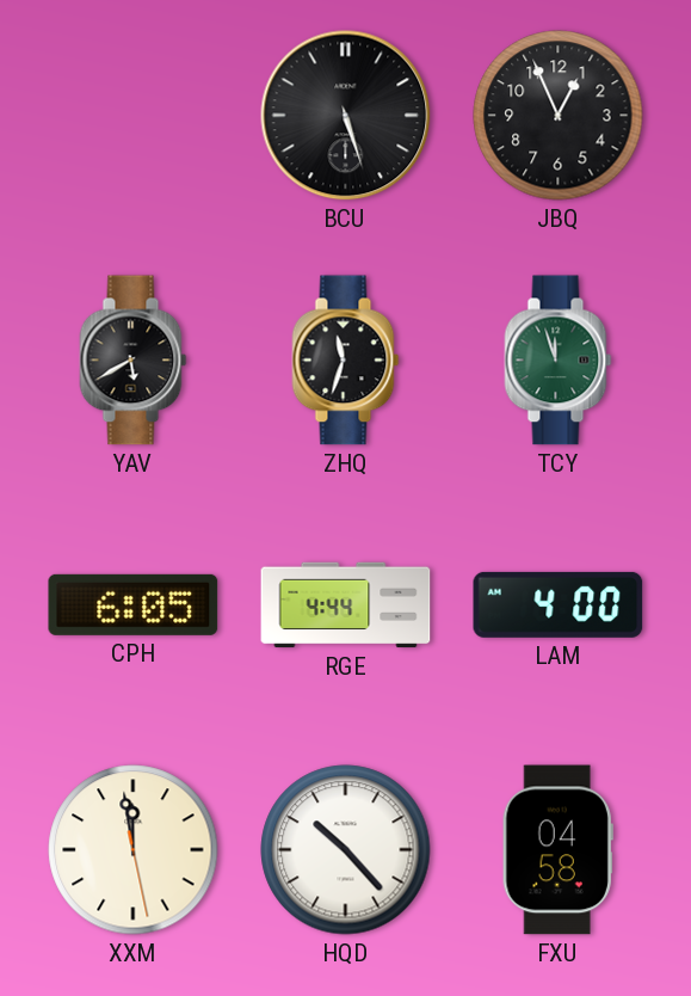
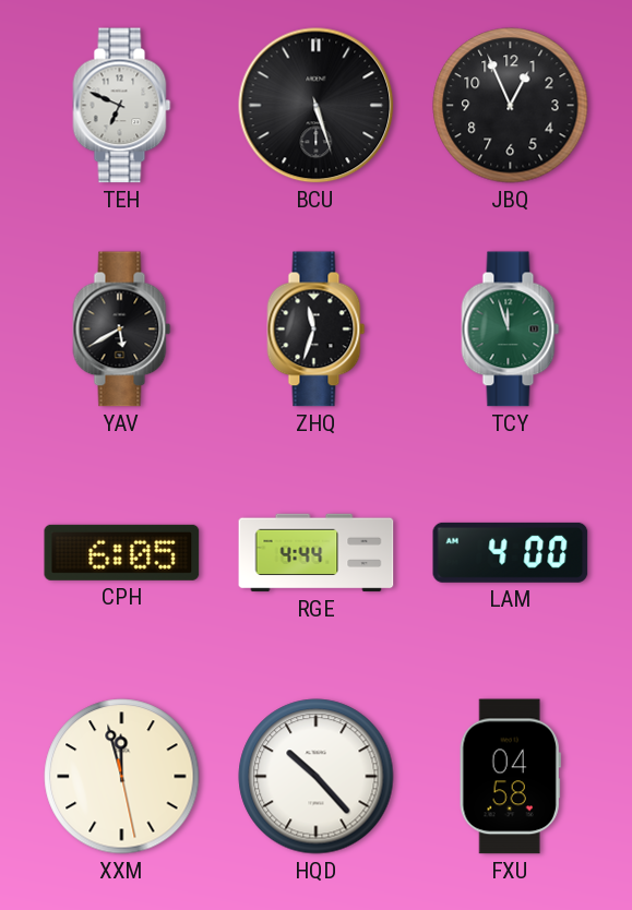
TEH: none -> 6:49 (122, 106)
XXM: 11:58 -> 11:57 (122, 777)
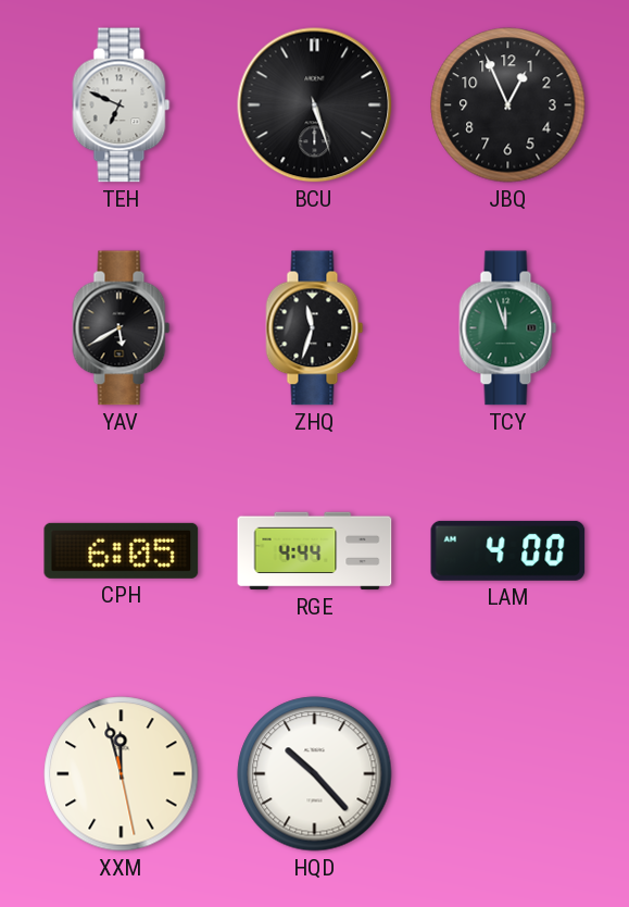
FXU: 04:58 -> none (510, 777)
